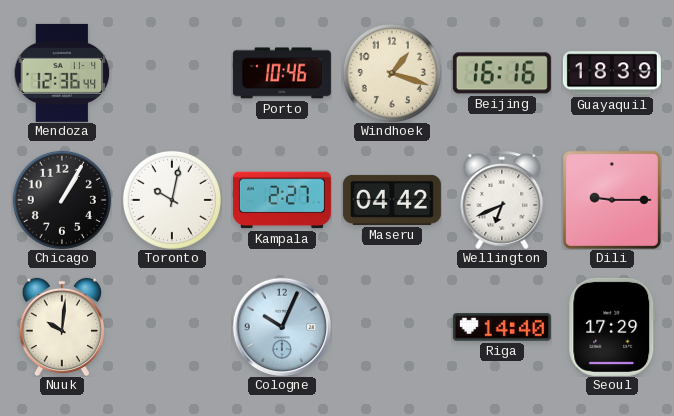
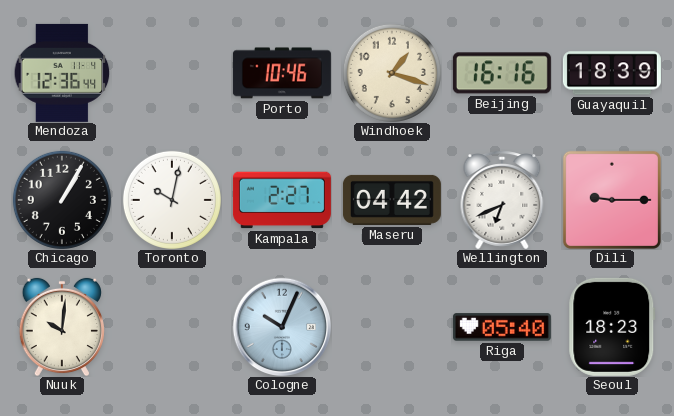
Riga: 14:40 -> 05:40 (502, 327)
Seoul: 17:29 -> 18:23 (612, 327)
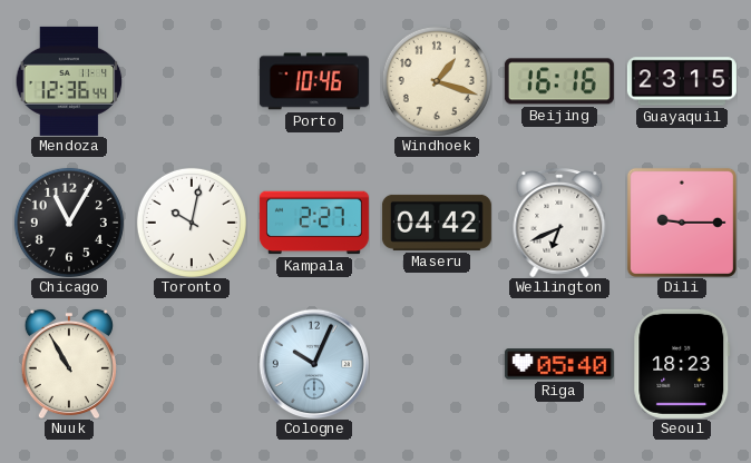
Guayaquil: 18:39 -> 23:15 (682, 81)
Chicago: 1:05 -> 11:05 (69, 223)
Nuuk: 10:01 -> 10:55 (69, 364)
